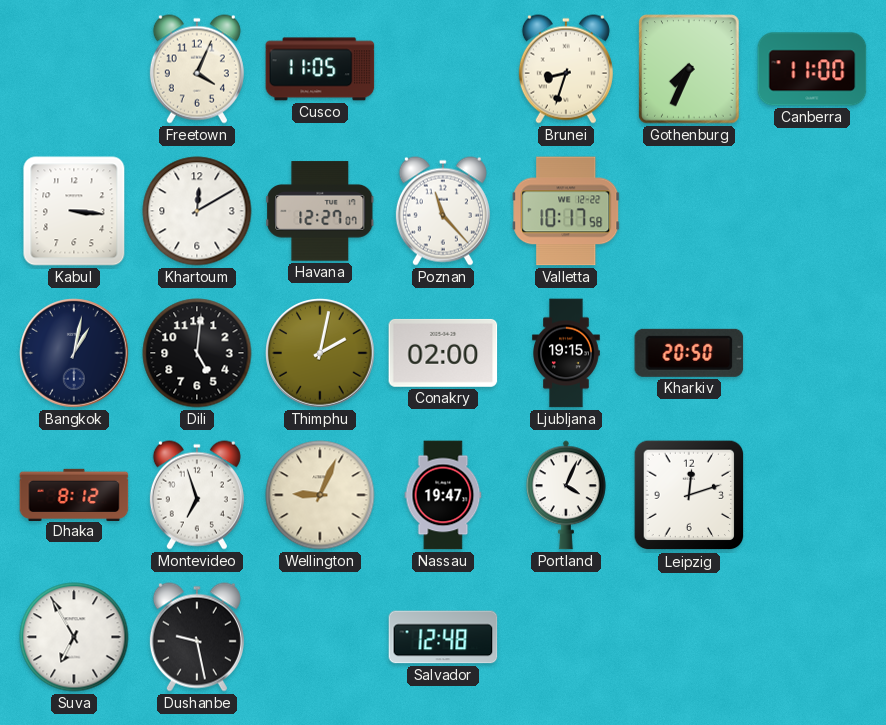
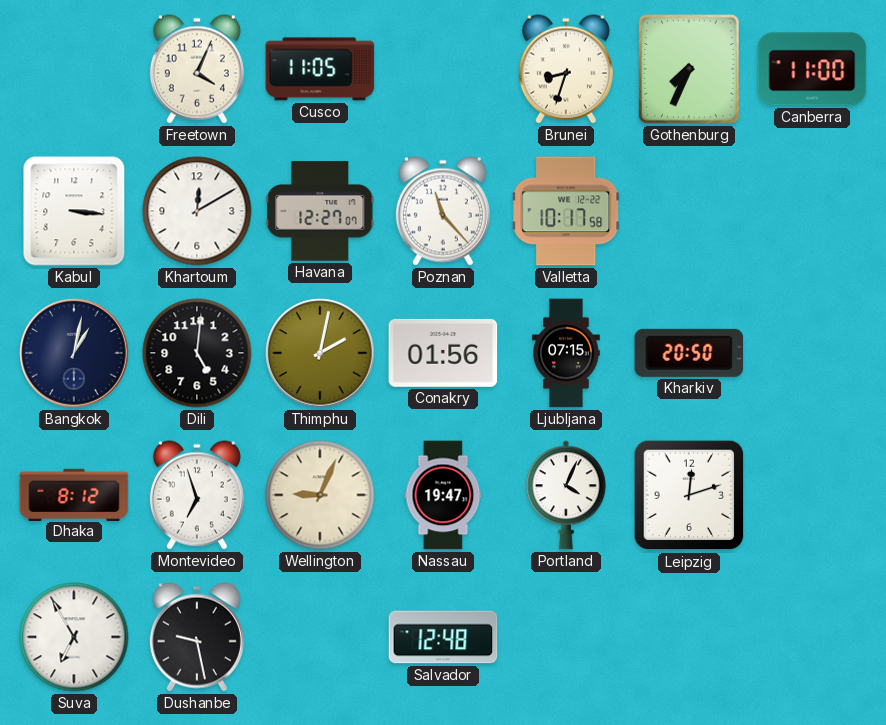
Conakry: 02:00 -> 01:56 (443, 353)
Ljubljana: 19:15 -> 07:15 (566, 353)
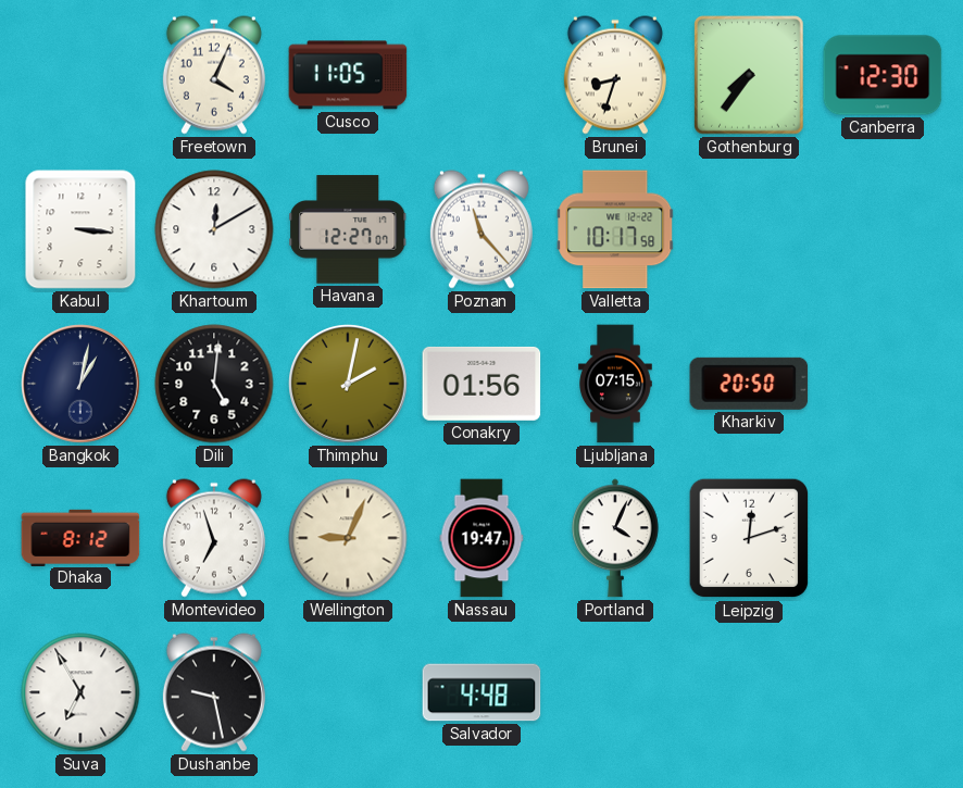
Gothenburg: 7:34 -> 7:36 (749, 75)
Canberra: 11:00 -> 12:30 (883, 75)
Salvador: 12:48 -> 4:48 (481, 692)
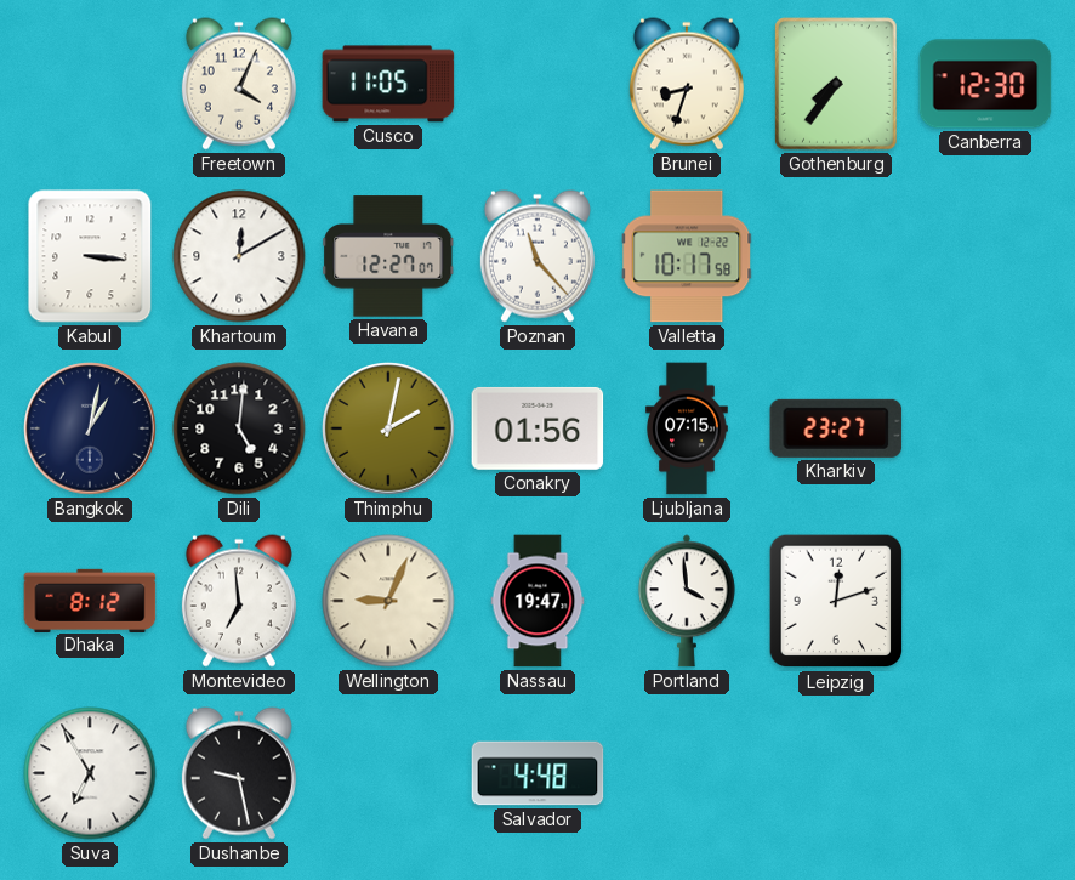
Kharkiv: 20:50 -> 23:27 (836, 428)
Montevideo: 6:57 -> 6:59 (239, 601)
Portland: 4:04 -> 3:59 (687, 601)
